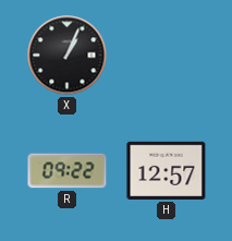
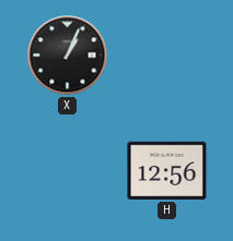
R: 09:22 -> none (68, 171)
H: 12:57 -> 12:56 (167, 170)
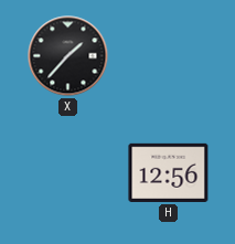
X: 1:04 -> 1:37 (68, 56)
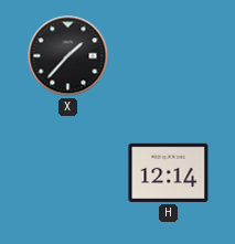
H: 12:56 -> 12:14 (169, 172)
